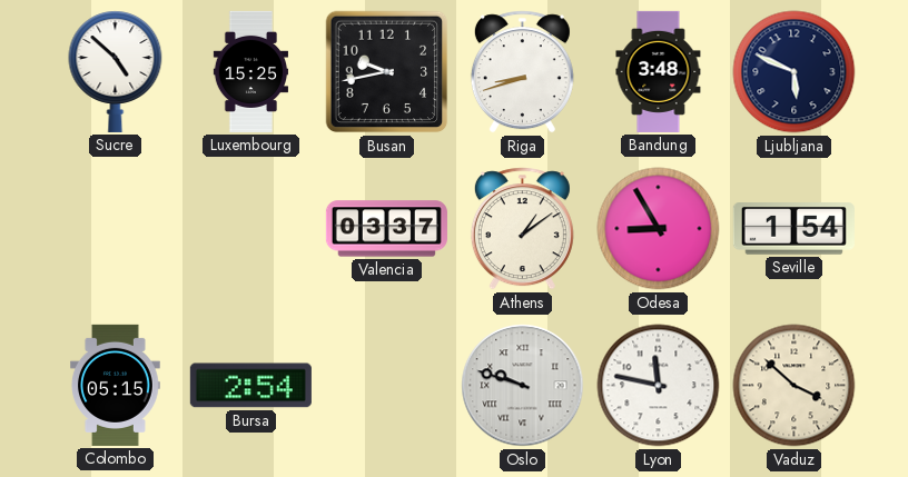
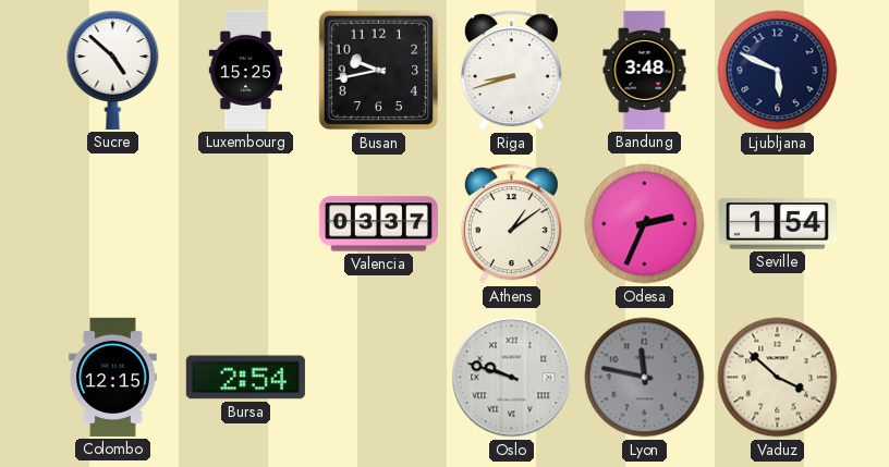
Odesa: 8:55 -> 2:34 (645, 224)
Colombo: 05:15 -> 12:15 (113, 377)
Lyon dial: white -> grey (645, 378)
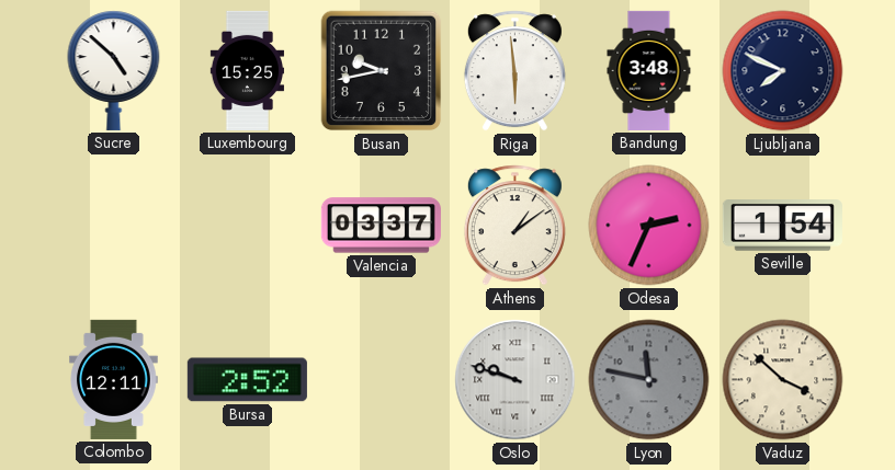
Riga: 8:42 -> 5:59 (514, 71)
Ljubljana: 5:49 -> 7:49 (783, 71)
Colombo: 12:15 -> 12:11 (114, 379)
Bursa: 2:54 -> 2:52 (247, 380)
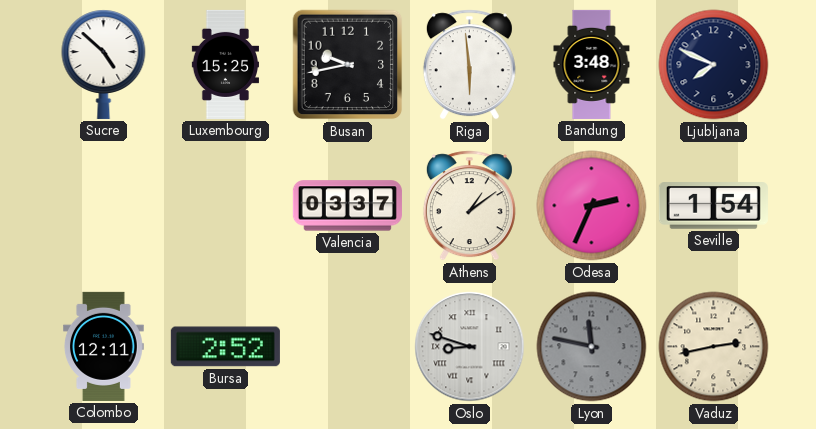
Oslo: 9:48 -> 8:48 (470, 347)
Vaduz: 3:52 -> 2:43 (714, 347)
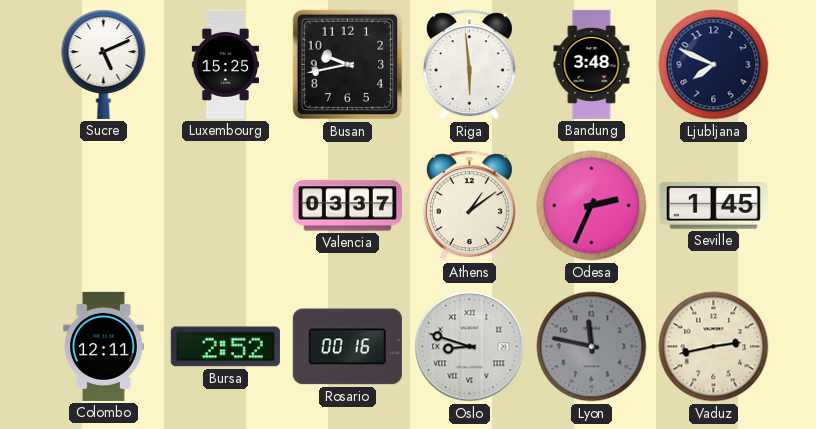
Sucre: 4:52 -> 5:11 (104, 64)
Seville: 1:54 -> 1:45 (713, 206)
Rosario: none -> 00:16 (347, 347)
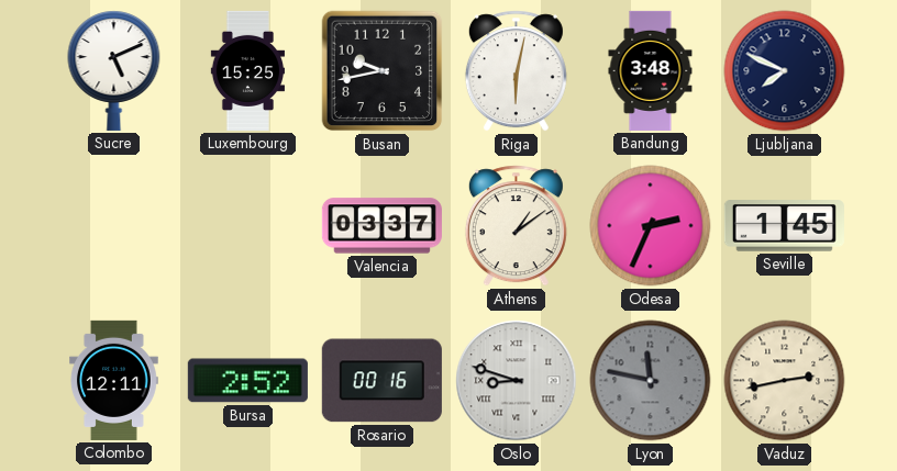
Riga: 5:59 -> 6:02 (516, 71)
